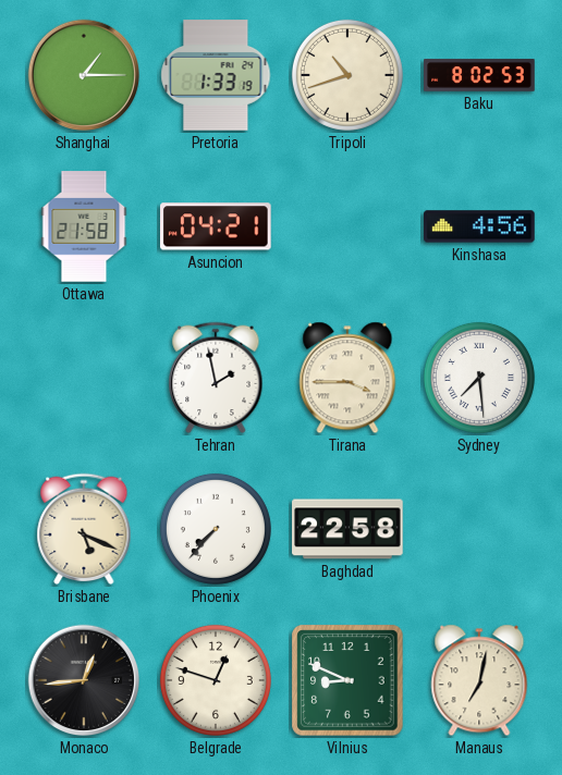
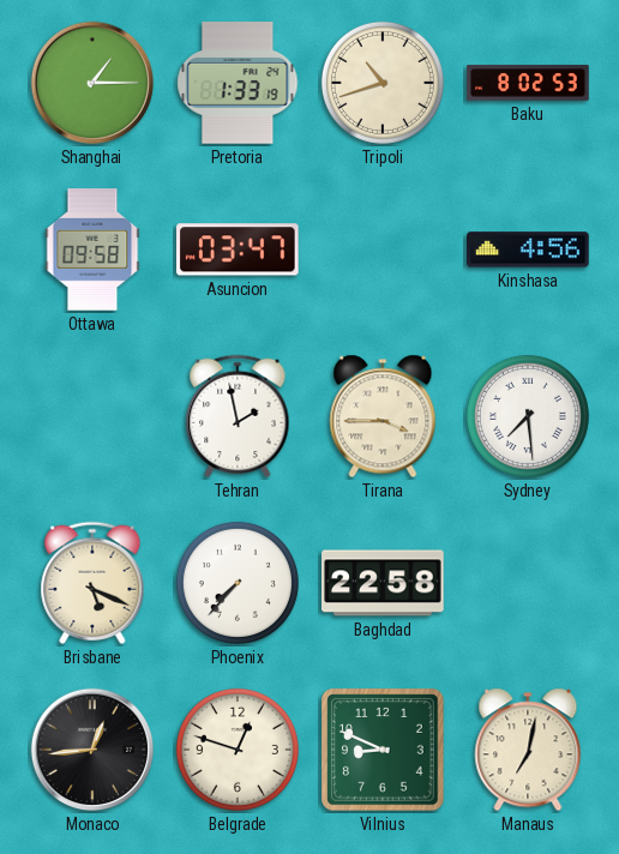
Ottawa: 21:58 -> 09:58 (92, 249)
Asuncion: 04:21 -> 03:47 (239, 249)
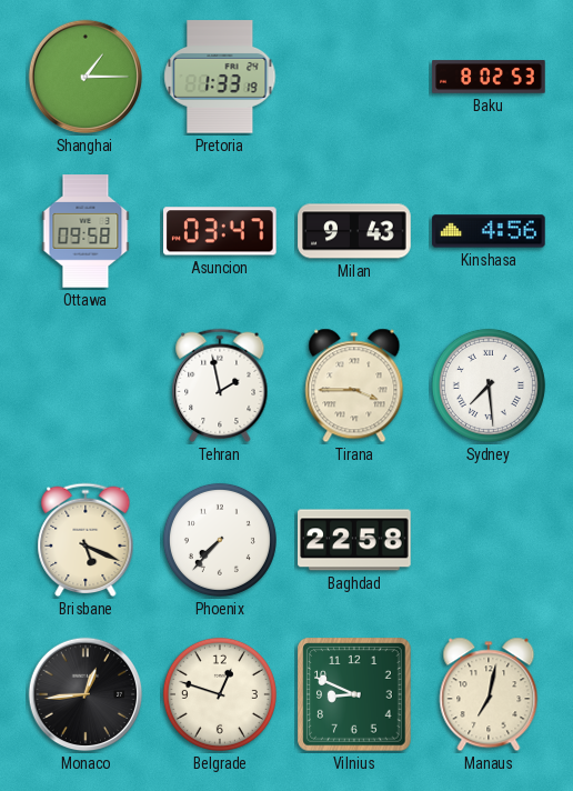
Tripoli: 10:42 -> none (383, 83)
Milan: none -> 9:43 (354, 231)
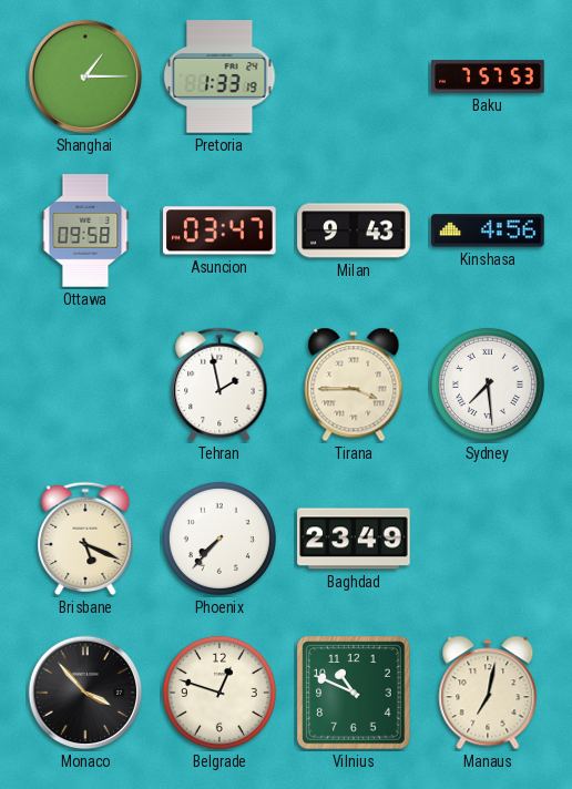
Baku: 8:02 -> 7:57 (488, 76)
Baghdad: 22:58 -> 23:49 (354, 539)
Monaco: 12:44 -> 3:53 (85, 693)
Vilnius: 8:49 -> 10:49 (354, 693)
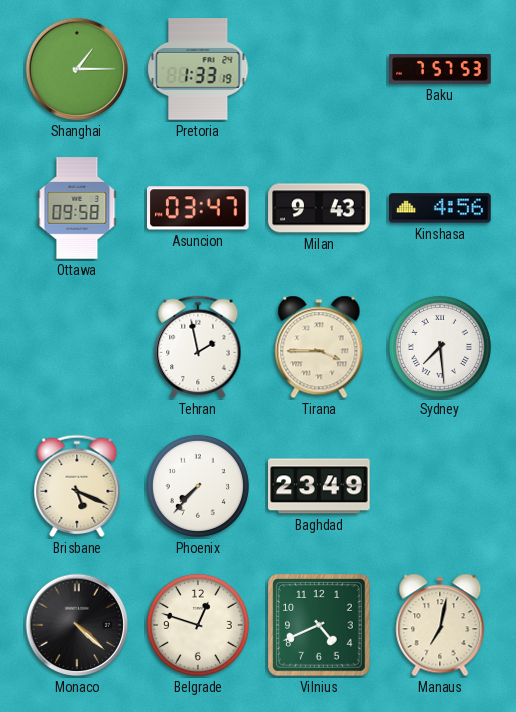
Monaco: 3:53 -> 4:22 (77, 625)
Vilnius: 10:49 -> 4:41 (319, 625)
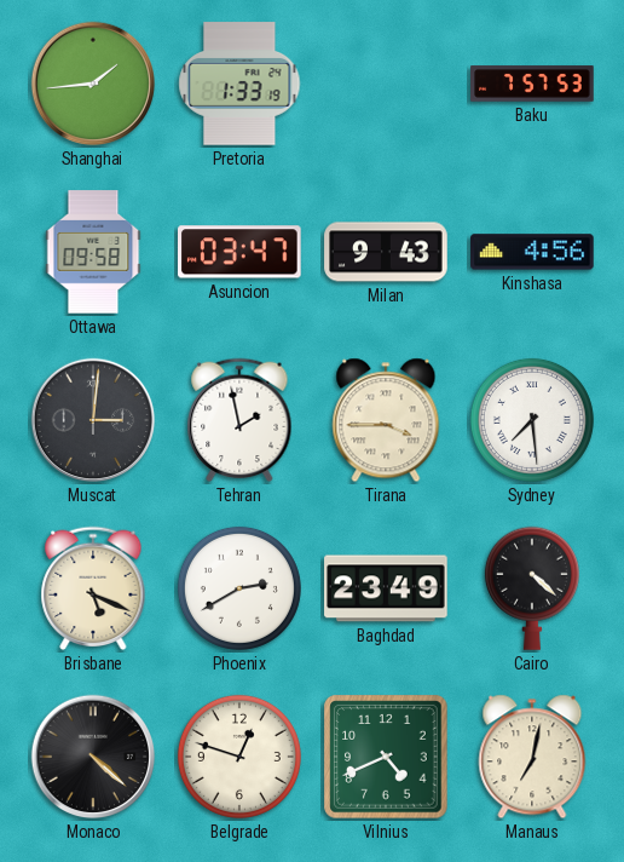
Shanghai: 1:15 -> 1:44 (93, 84)
Muscat: none -> 3:01 (93, 420)
Phoenix: 7:37 -> 2:40 (239, 588)
Cairo: none -> 4:22 (532, 588)
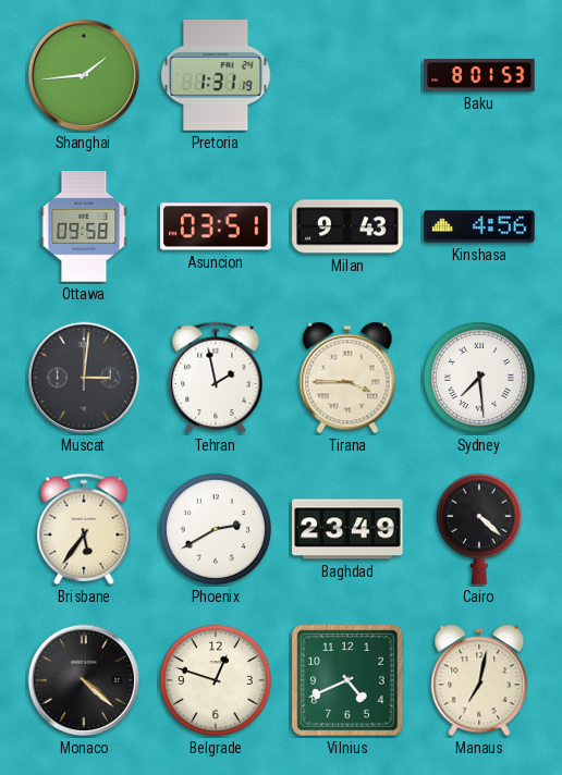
Pretoria: 1:33 -> 1:31 (216, 75)
Baku: 7:57 -> 8:01 (479, 75)
Asuncion: 03:47 -> 03:51 (217, 226)
Brisbane: 5:19 -> 5:36 (84, 529)
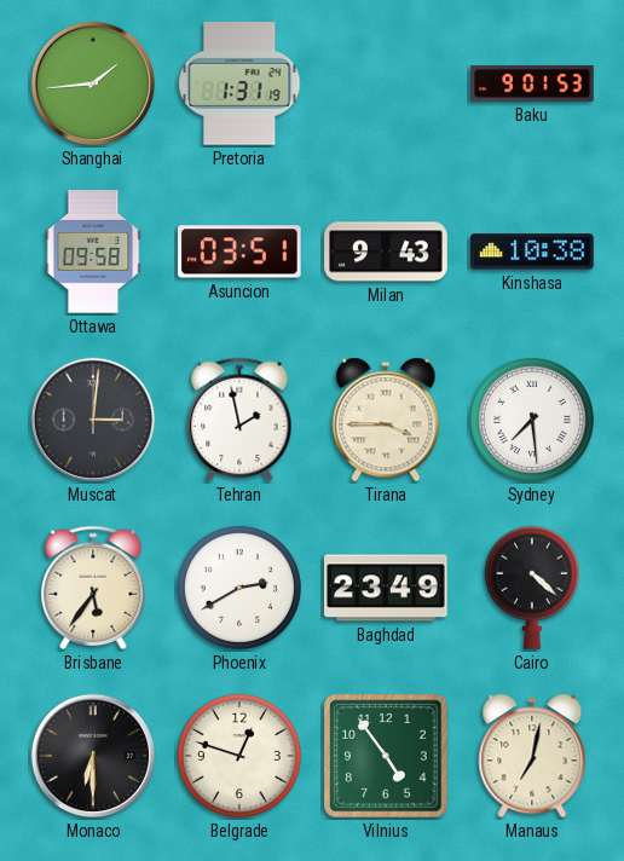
Baku: 8:01 -> 9:01 (532, 83)
Kinshasa: 4:56 -> 10:38 (532, 252)
Monaco: 4:22 -> 6:30 (93, 756)
Vilnius: 4:41 -> 4:54 (386, 756)
